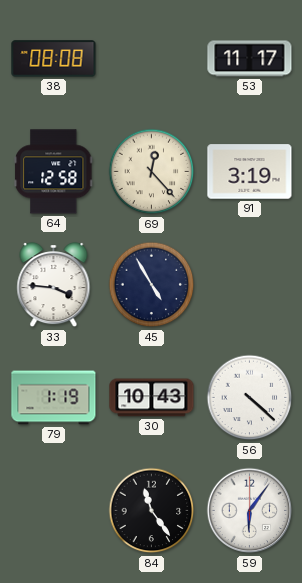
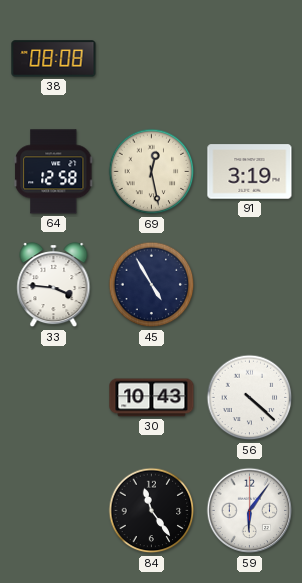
53: 11:17 -> none (250, 59)
69: 12:23 -> 12:28 (152, 172)
79: 1:19 -> none (54, 398)
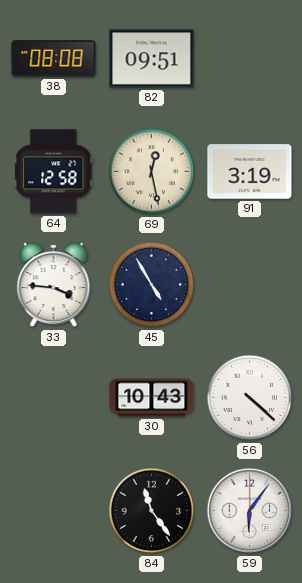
82: none -> 09:51 (152, 59)
